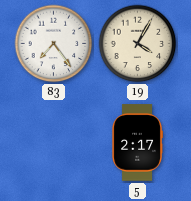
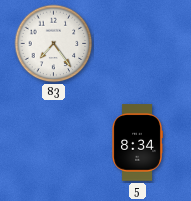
19: 4:05 -> none (138, 44)
5: 2:17 -> 8:34 (137, 143)
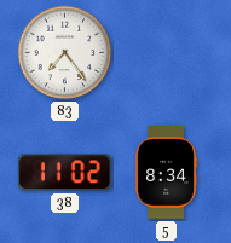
38: none -> 11:02 (65, 173)
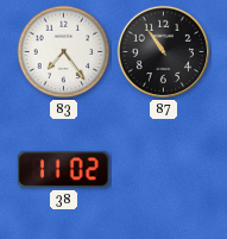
87: none -> 10:54 (164, 52)
5: 8:34 -> none (166, 173)
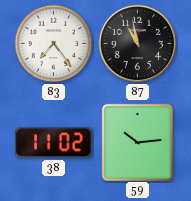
87: 10:54 -> 10:58 (138, 44)
59: none -> 10:14 (137, 142)
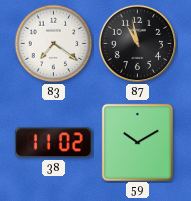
83: 7:24 -> 7:21 (54, 44)
59: 10:14 -> 10:10 (137, 142)
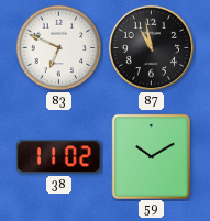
83: 7:21 -> 6:49 (59, 48)
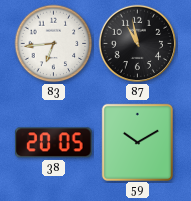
83: 6:49 -> 6:44 (54, 44)
38: 11:02 -> 20:05 (54, 143)
